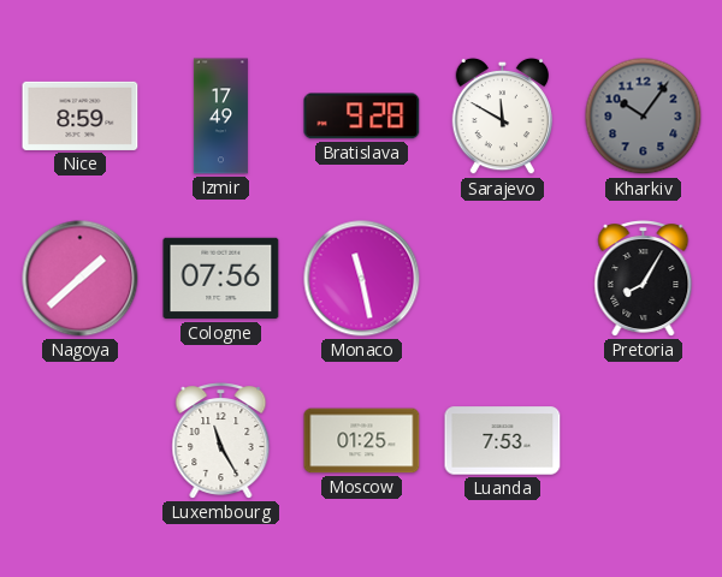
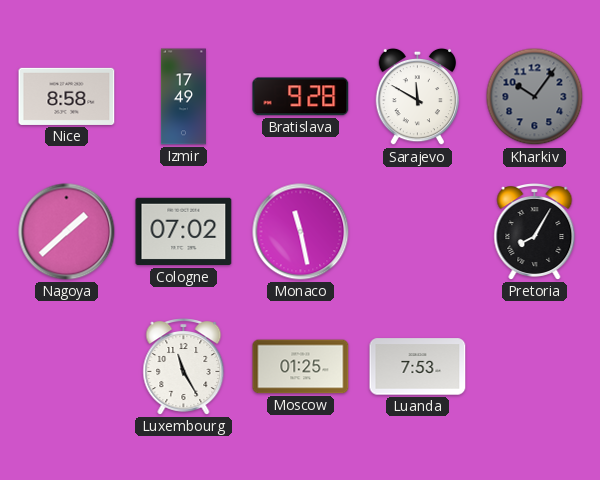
Nice: 8:59 -> 8:58 (67, 96)
Cologne: 07:56 -> 07:02 (184, 232)
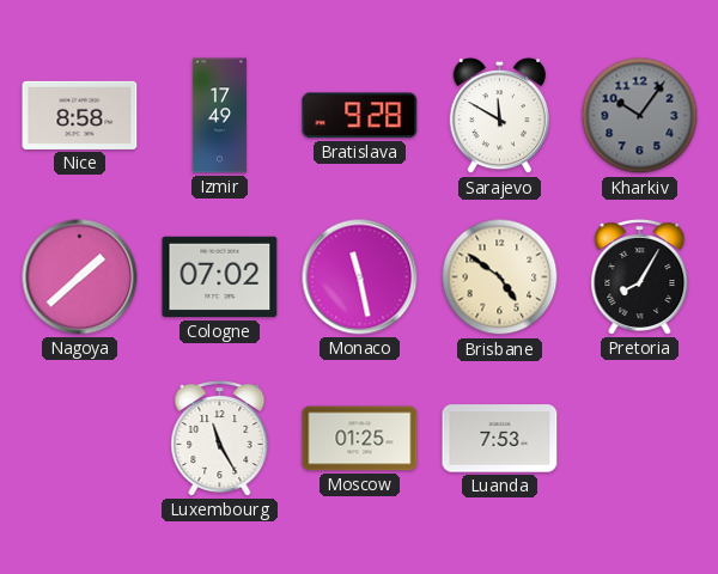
Brisbane: none -> 4:51 (500, 277)
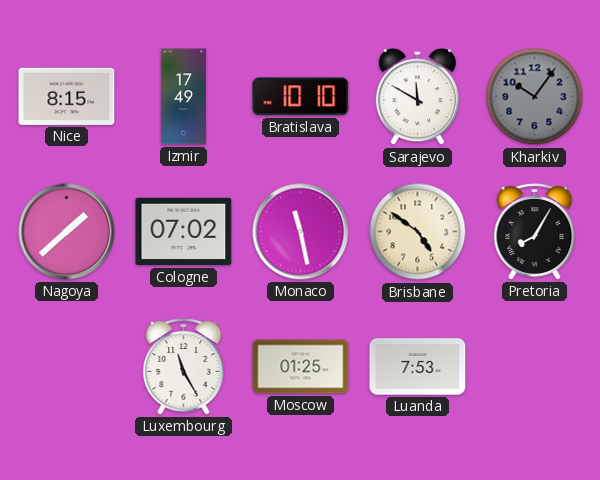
Nice: 8:58 -> 8:15 (67, 96)
Bratislava: 9:28 -> 10:10 (301, 97)
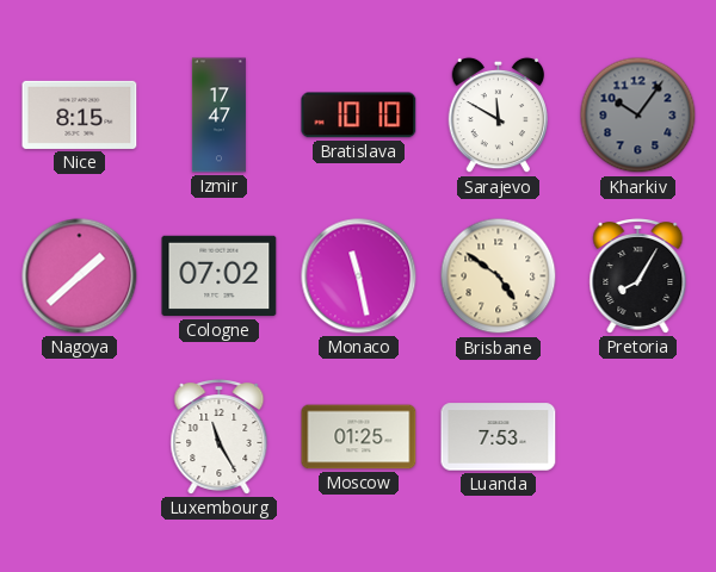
Izmir: 17:49 -> 17:47 (218, 116)
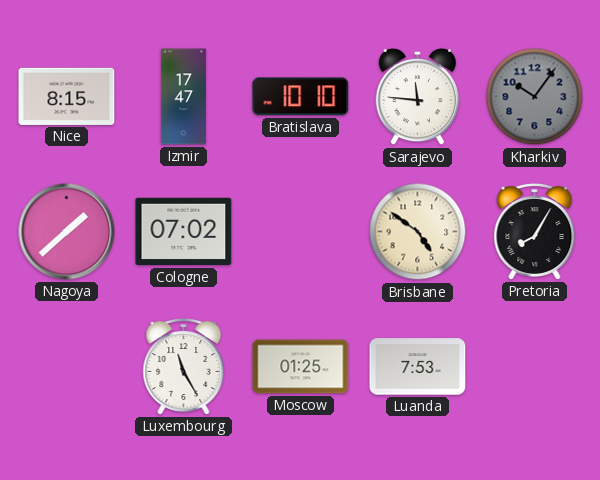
Sarajevo: 11:50 -> 11:46 (417, 97)
Monaco: 11:28 -> none (359, 276)
